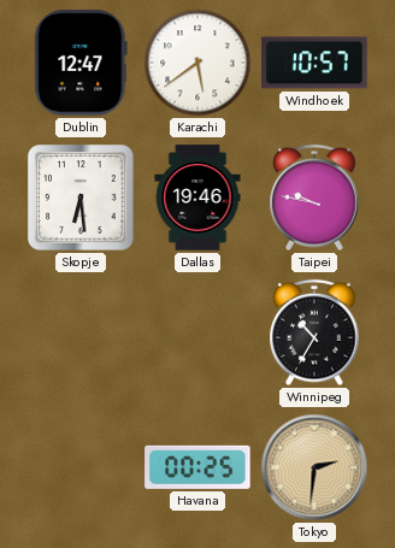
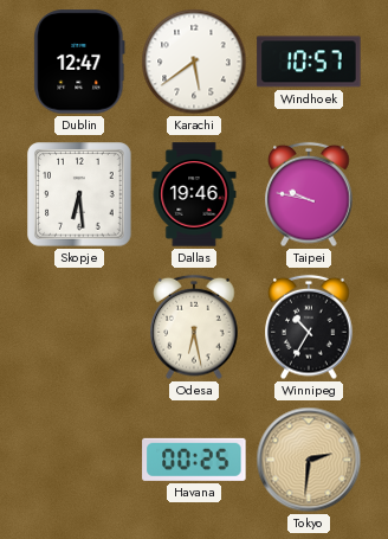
Odesa: none -> 6:28 (194, 327)
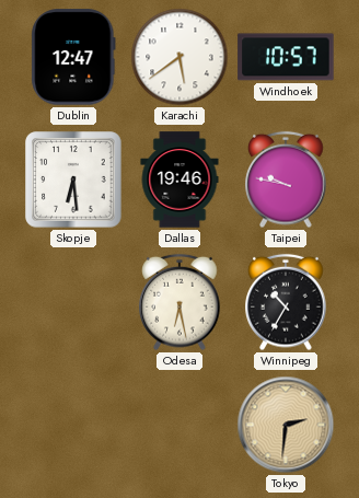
Havana: 00:25 -> none (194, 460)
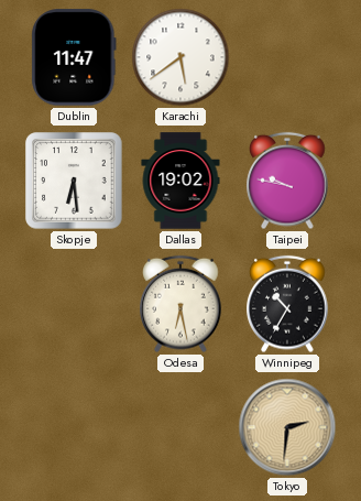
Dublin: 12:47 -> 11:47 (74, 57)
Windhoek: 10:57 -> none (286, 57)
Dallas: 19:46 -> 19:02 (180, 181)
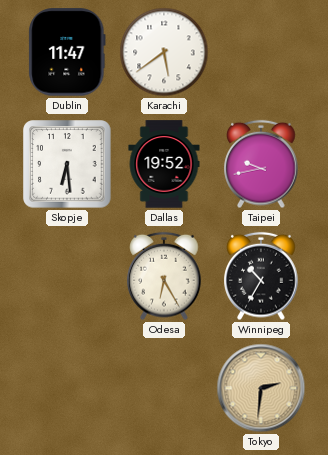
Dallas: 19:02 -> 19:52 (164, 164)
Taipei: 9:47 -> 9:43 (261, 164)
Odesa: 6:28 -> 6:25 (164, 276)
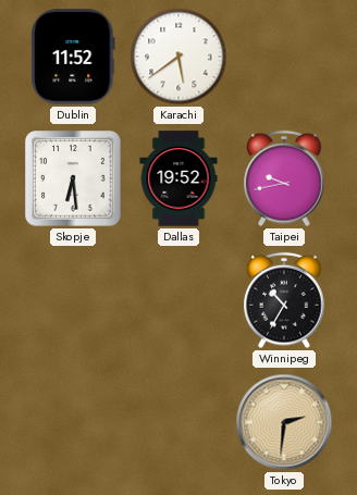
Dublin: 11:47 -> 11:52 (73, 57)
Odesa: 6:25 -> none (164, 276)
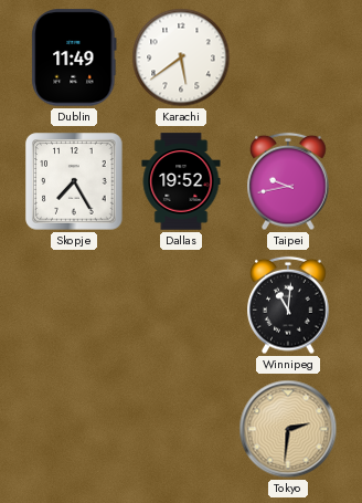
Dublin: 11:52 -> 11:49 (74, 57)
Skopje: 6:29 -> 7:25 (74, 181)
Winnipeg: 10:35 -> 11:01 (288, 305)
